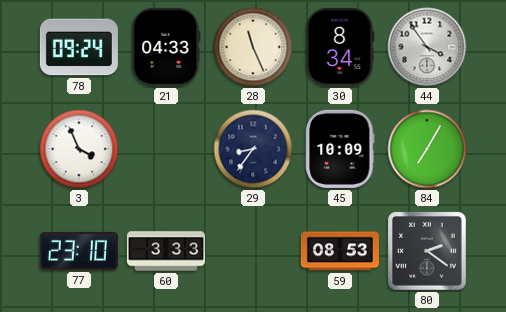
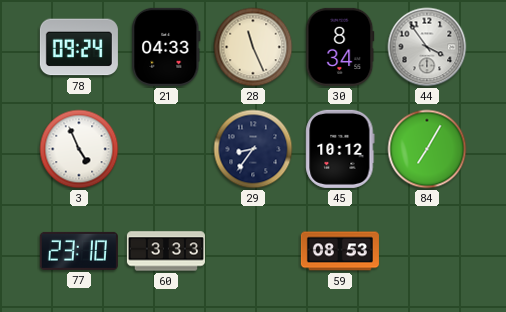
3: 3:56 -> 4:56 (79, 149)
45: 10:09 -> 10:12 (340, 149)
80: 2:21 -> none (428, 252)
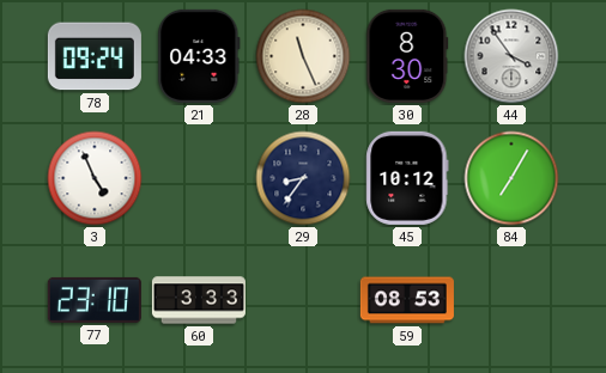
30: 8:34 -> 8:30 (407, 56)
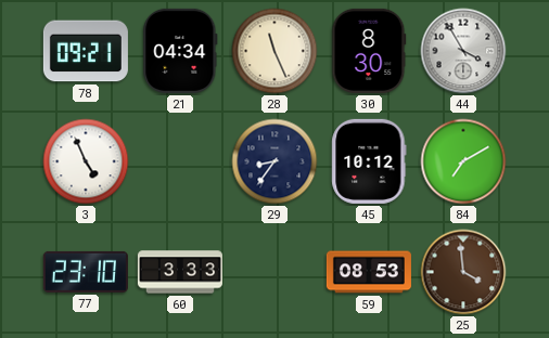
78: 09:24 -> 09:21 (86, 51)
21: 04:33 -> 04:34 (180, 51)
44: 3:54 -> 3:55 (463, 51)
84: 7:05 -> 7:10 (463, 161)
25: none -> 3:59 (463, 272)
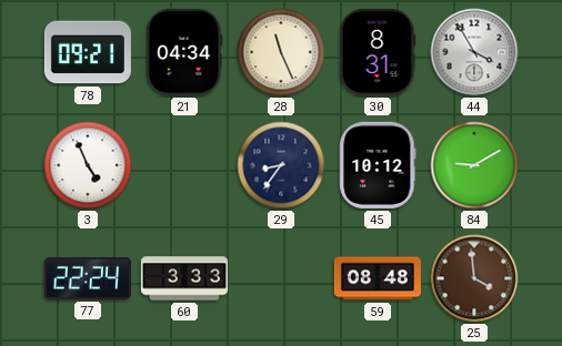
30: 8:30 -> 8:31 (378, 52)
84: 7:10 -> 9:10 (474, 165)
77: 23:10 -> 22:24 (88, 278)
59: 08:53 -> 08:48 (378, 278)
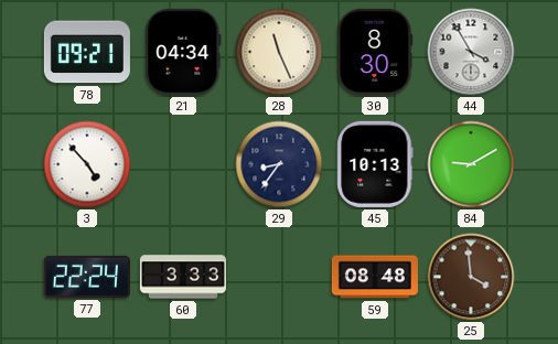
30: 8:31 -> 8:30 (375, 52)
3: 4:56 -> 4:53 (87, 164)
45: 10:12 -> 10:13 (375, 164)
